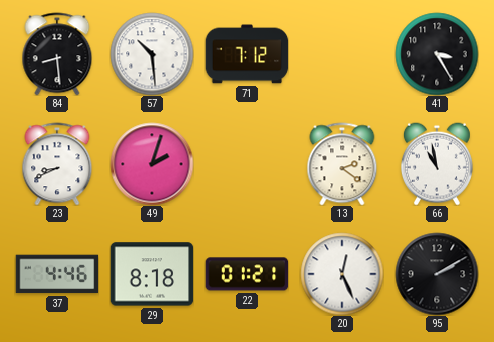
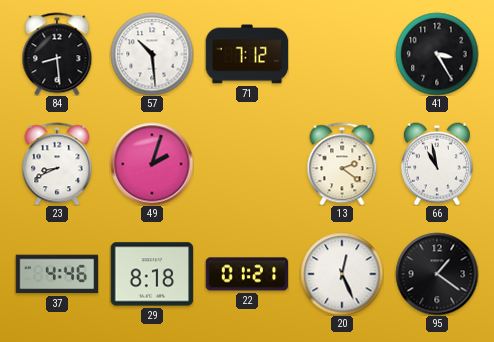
95: 2:10 -> 1:21 (437, 274)
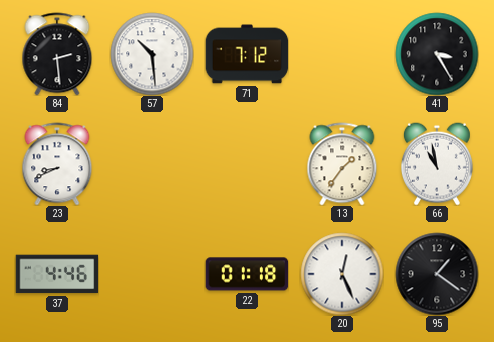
84: 8:29 -> 2:29 (57, 54)
49: 2:03 -> none (152, 164)
13: 2:21 -> 1:36 (342, 164)
29: 8:18 -> none (152, 274)
22: 01:21 -> 01:18 (247, 274)
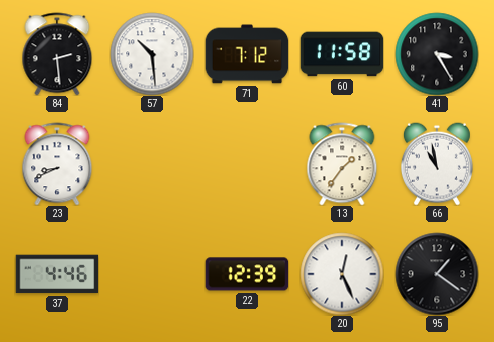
60: none -> 11:58 (342, 54)
22: 01:18 -> 12:39 (247, 274)
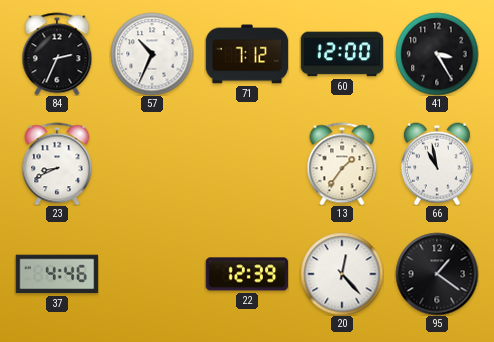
84: 2:29 -> 2:34 (57, 54)
57: 10:29 -> 10:34 (152, 54)
60: 11:58 -> 12:00 (342, 54)
20: 12:26 -> 12:23 (342, 274)
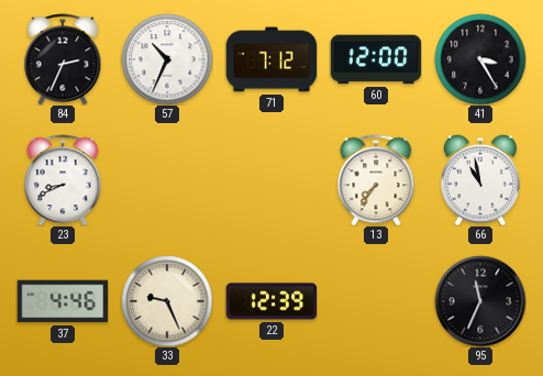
13: 1:36 -> 7:36 (376, 180)
33: none -> 9:26 (167, 301)
20: 12:23 -> none (342, 274)
95: 1:21 -> 11:34 (480, 301)
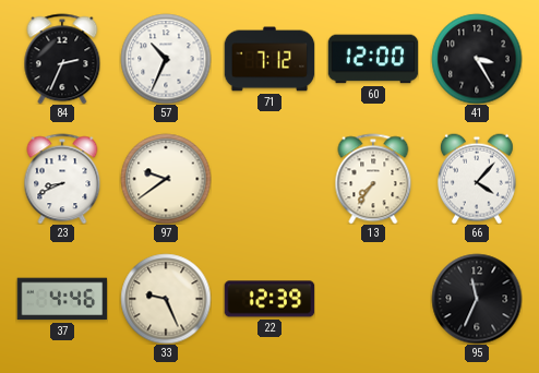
97: none -> 9:39 (166, 179)
66: 10:58 -> 4:07 (477, 179)
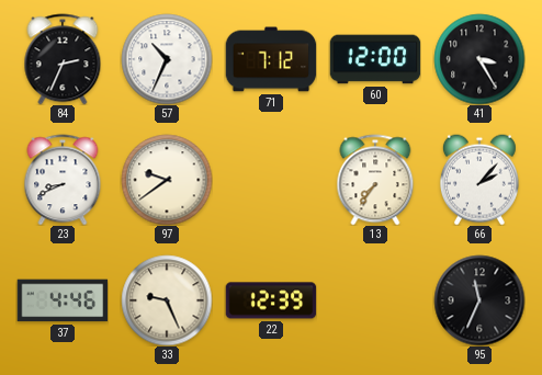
66: 4:07 -> 2:07 (479, 180)
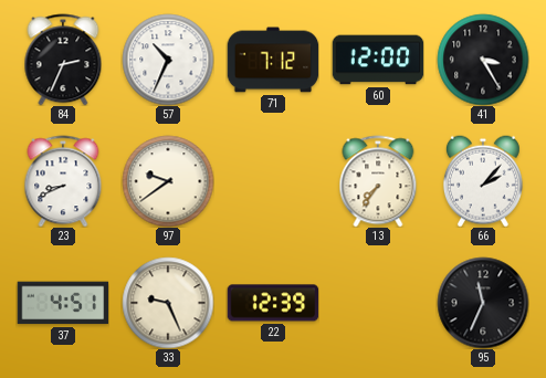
37: 4:46 -> 4:51 (63, 303)
